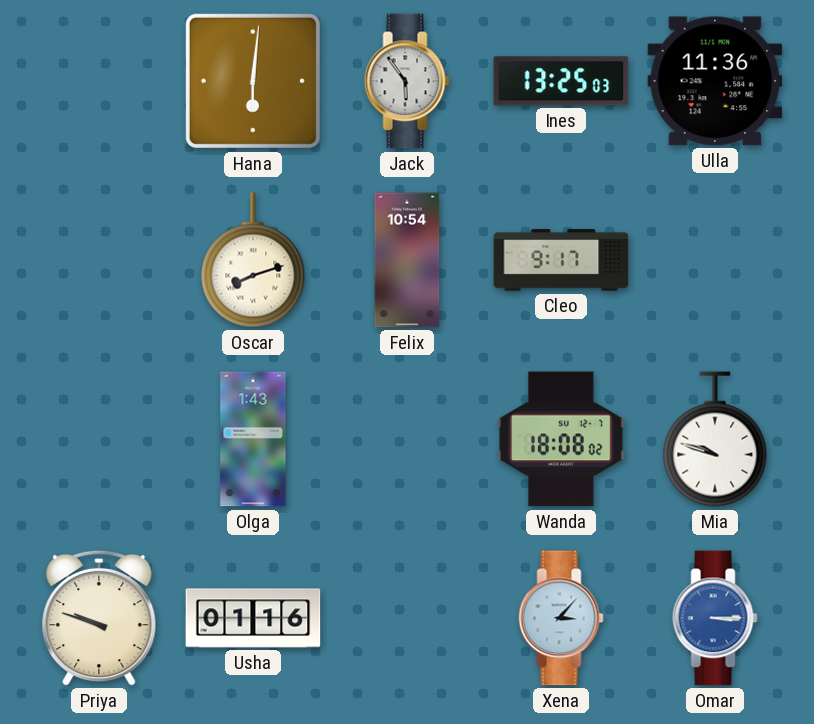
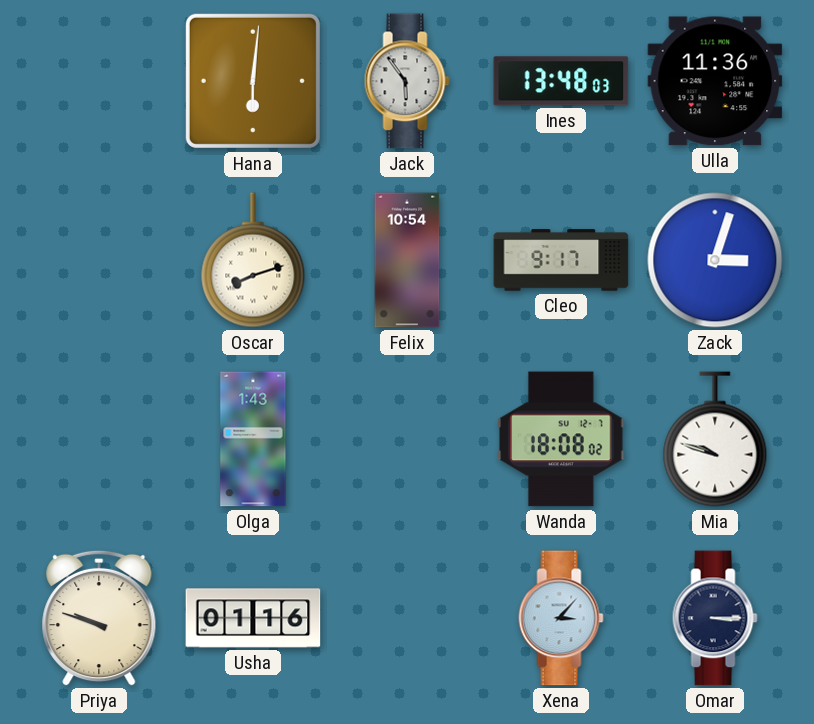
Ines: 13:25 -> 13:48 (561, 81)
Zack: none -> 3:03 (715, 260)
Omar dial: blue -> navy (715, 618)
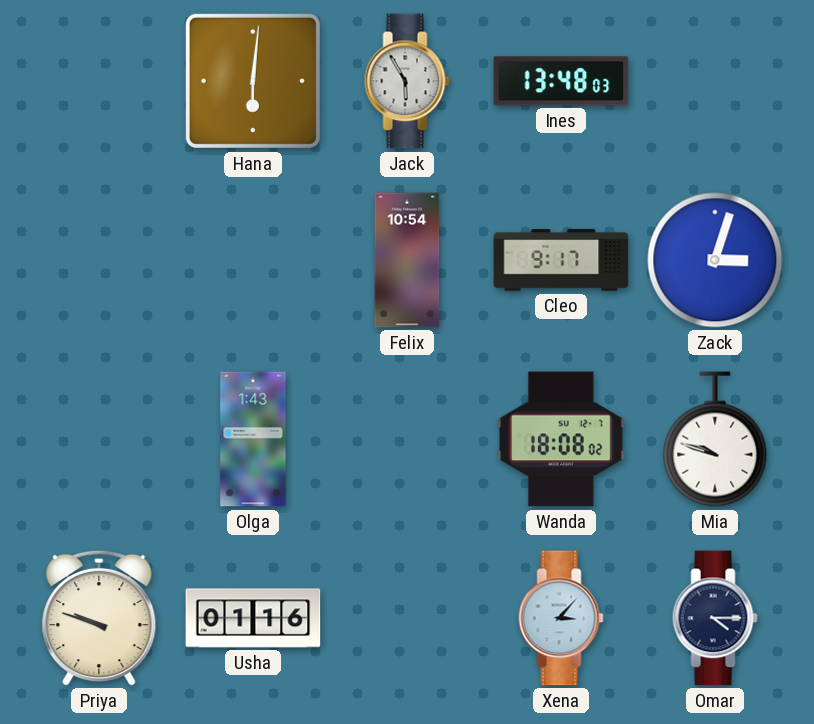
Jack: 5:54 -> 5:55 (407, 81)
Ulla: 11:36 -> none (715, 81)
Oscar: 8:12 -> none (253, 260)
Omar: 3:15 -> 4:15 (715, 618)
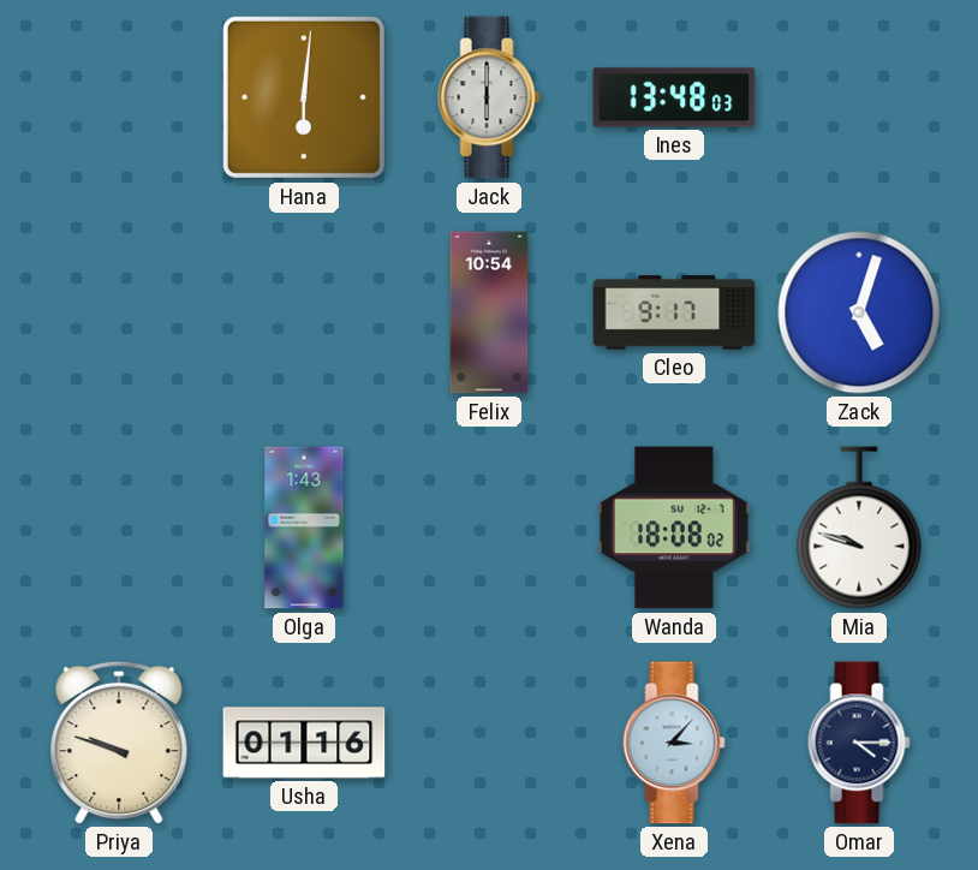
Jack: 5:55 -> 6:00 (489, 97)
Zack: 3:03 -> 5:03 (859, 312)
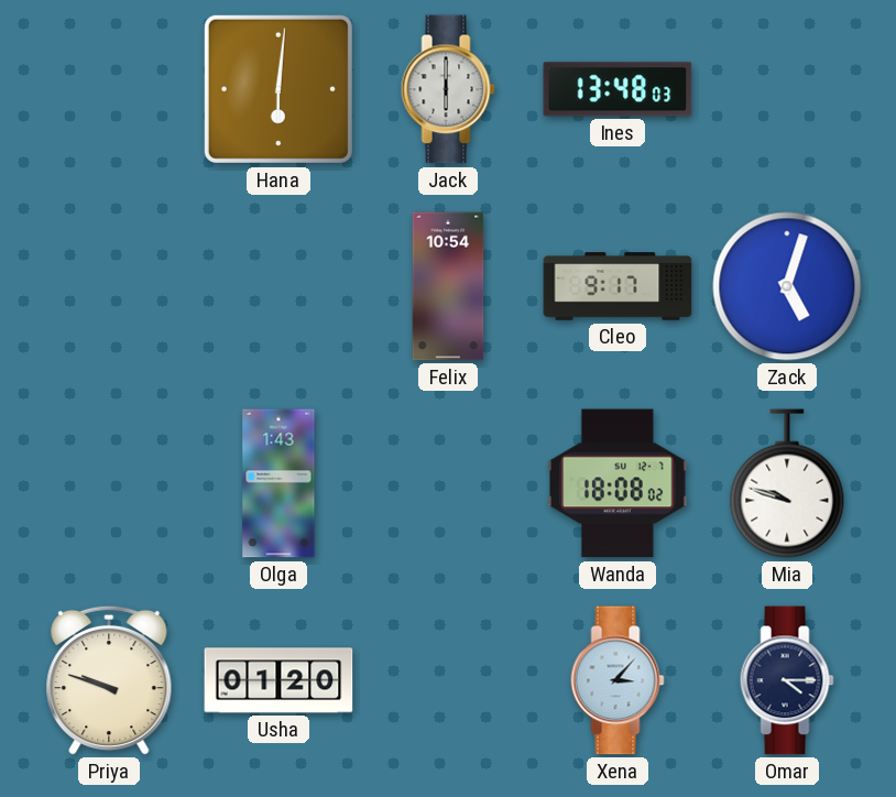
Usha: 01:16 -> 01:20 (278, 680)
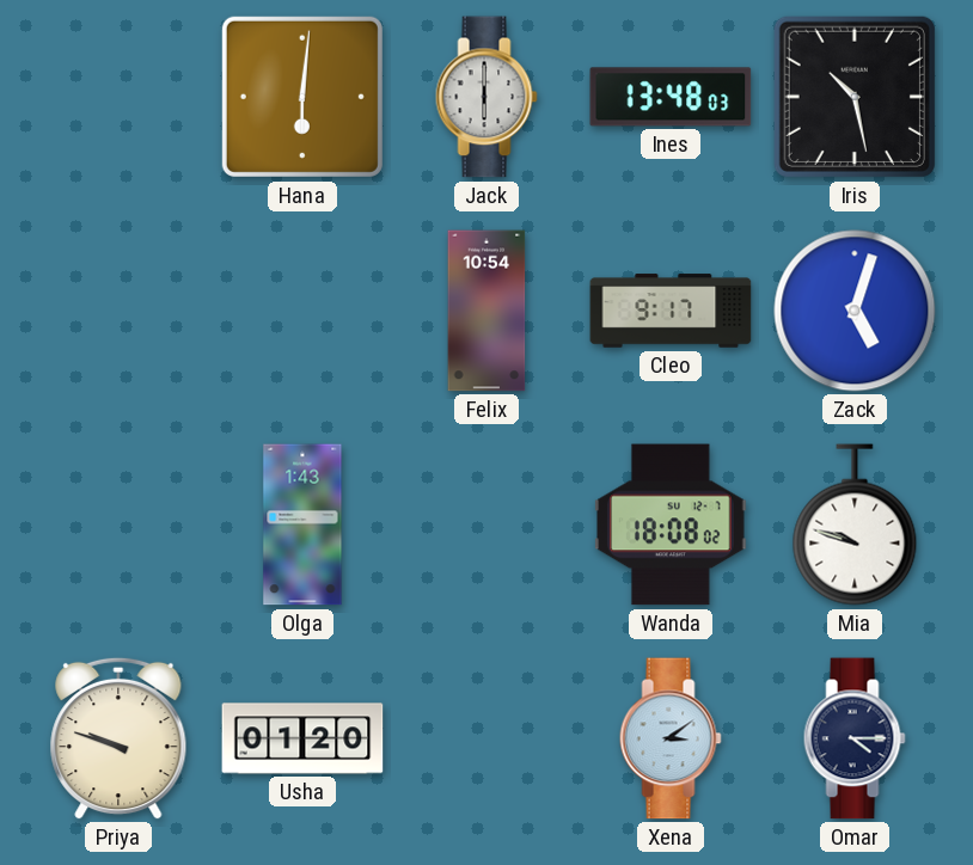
Iris: none -> 10:28 (855, 97)
Xena: 3:07 -> 3:09 (671, 738)
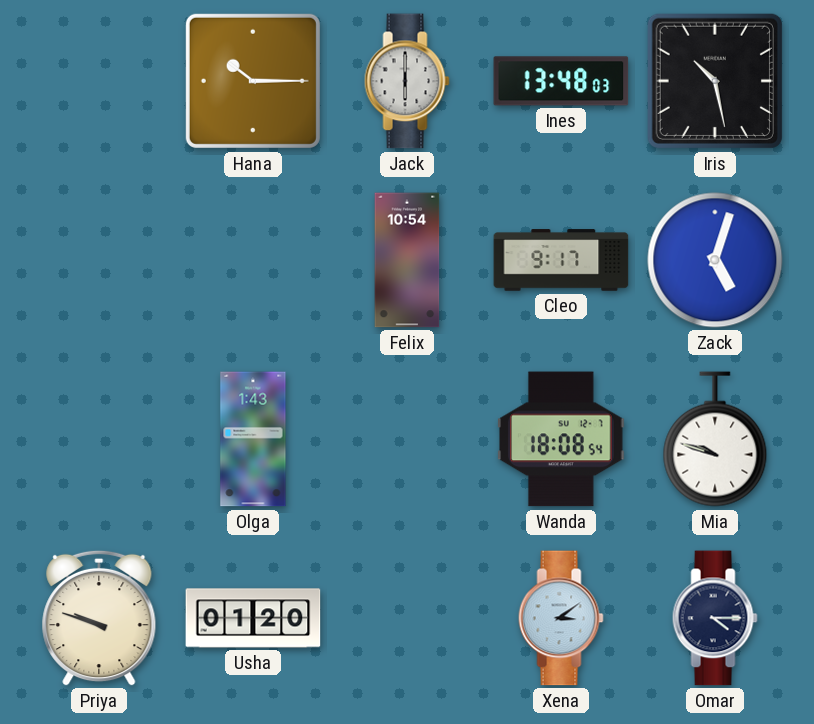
Hana: 6:01 -> 10:15 (253, 81)
Wanda: 18:08:02 -> 18:08:54 (562, 439)
